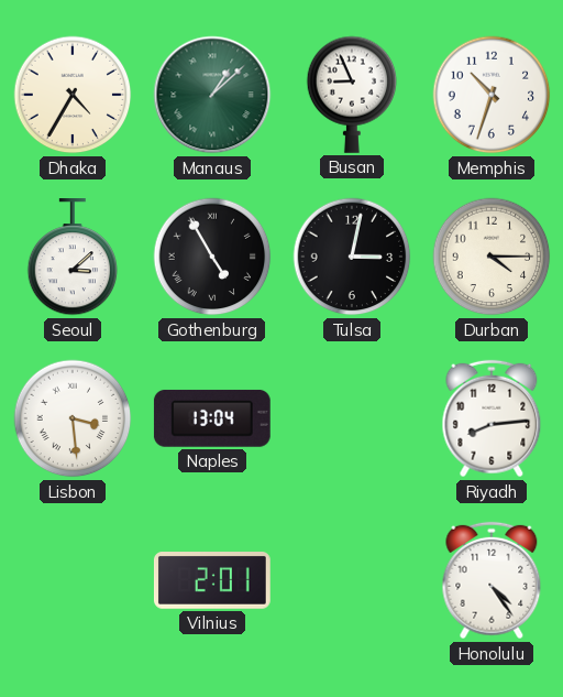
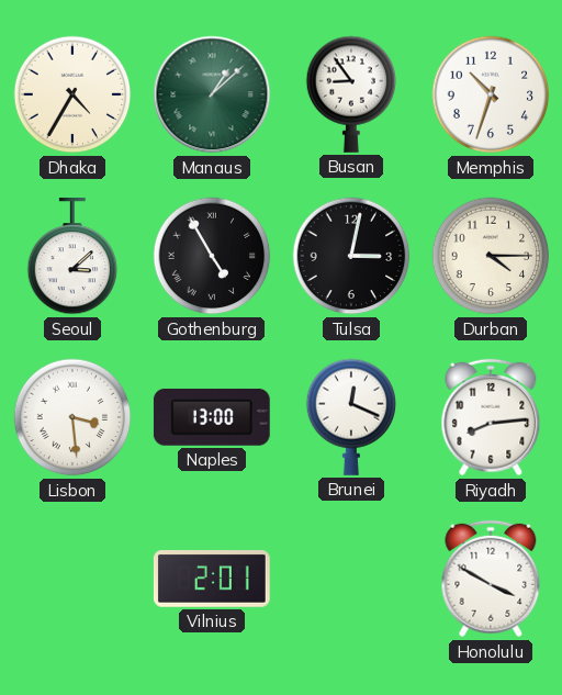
Busan: 8:56 -> 8:54 (351, 94)
Naples: 13:04 -> 13:00 (212, 417)
Brunei: none -> 12:19 (351, 417)
Honolulu: 4:24 -> 3:50 (491, 579)
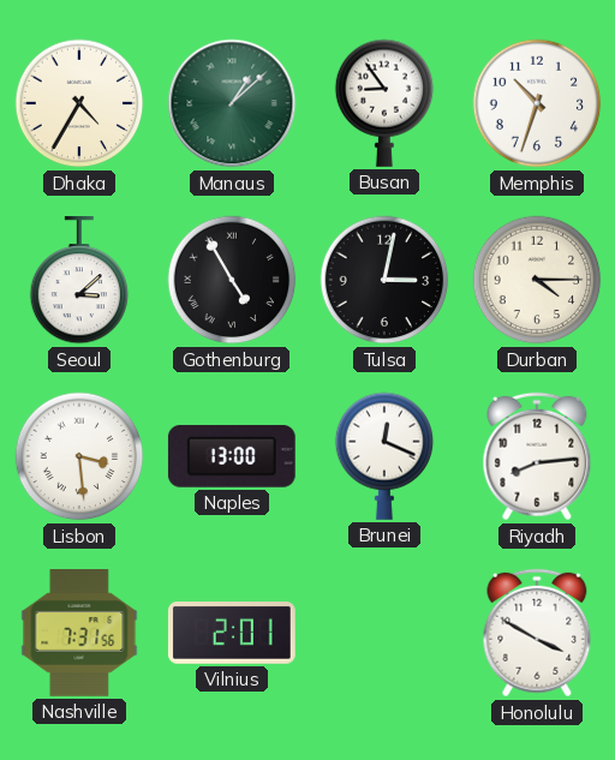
Nashville: none -> 7:31 (79, 634)
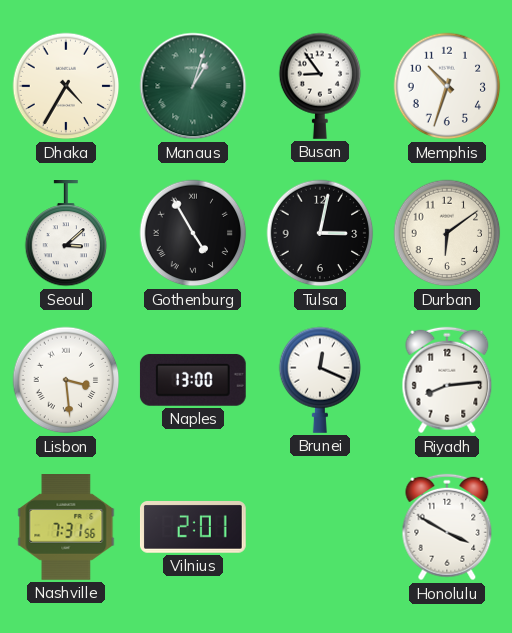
Manaus: 1:08 -> 1:03 (193, 86)
Durban: 4:15 -> 6:09 (447, 233)
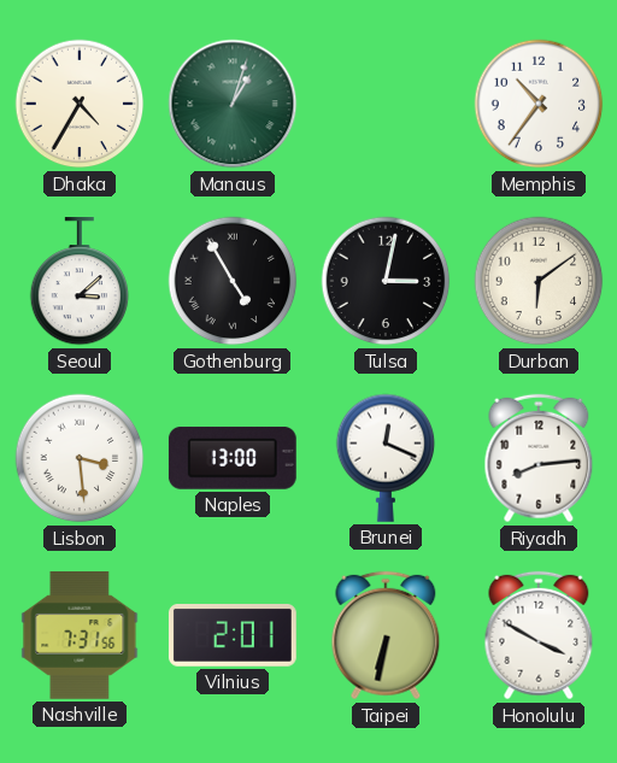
Busan: 8:54 -> none (320, 86)
Memphis: 10:33 -> 10:36 (539, 104)
Taipei: none -> 6:32 (386, 635)
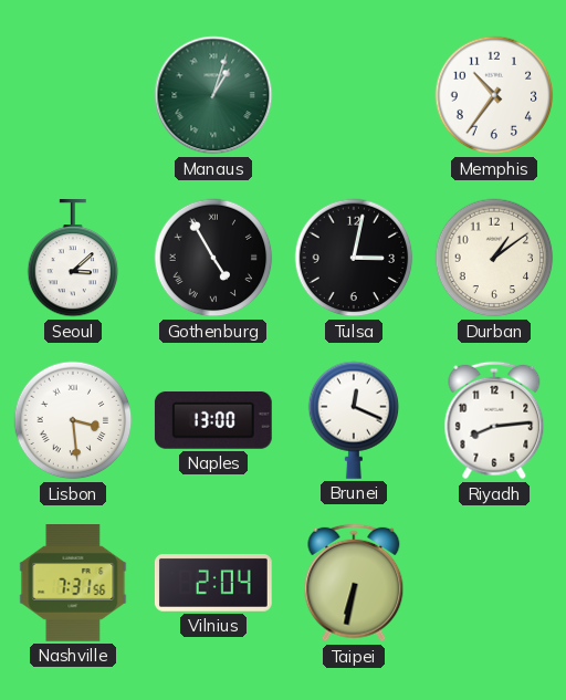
Dhaka: 4:35 -> none (80, 104)
Durban: 6:09 -> 1:09 (494, 258)
Vilnius: 2:01 -> 2:04 (213, 584)
Honolulu: 3:50 -> none (539, 635)
